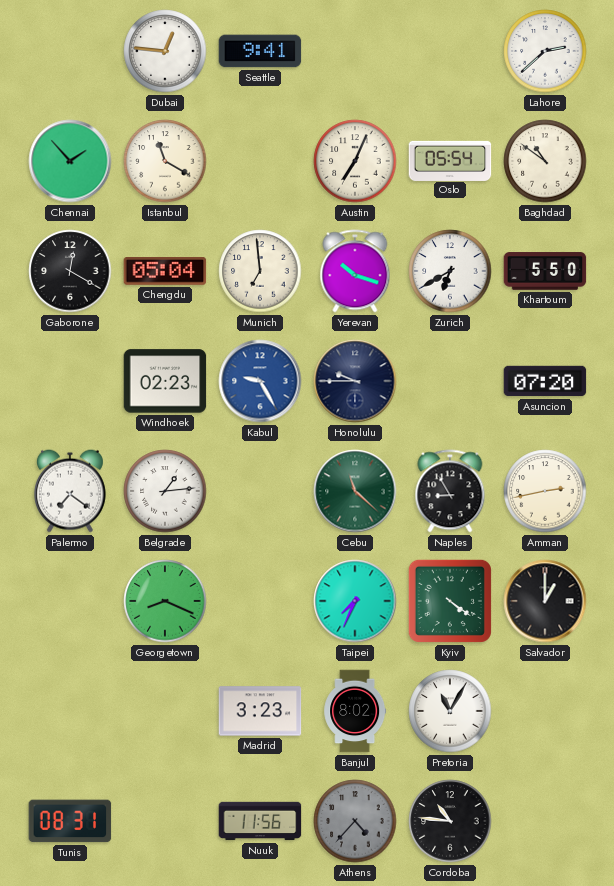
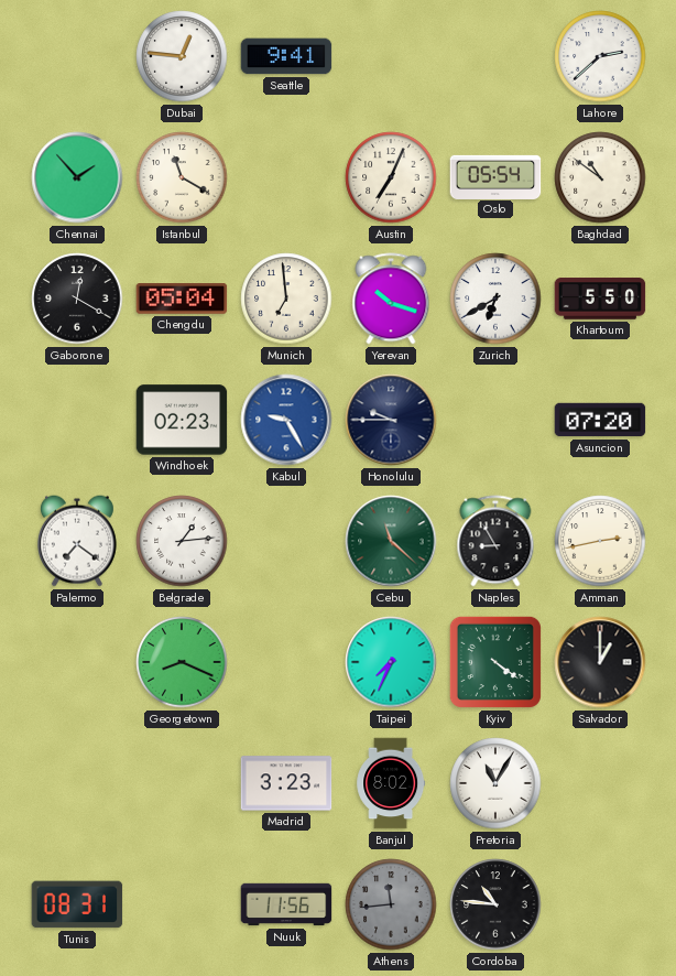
Athens: 4:37 -> 11:44 (391, 904)
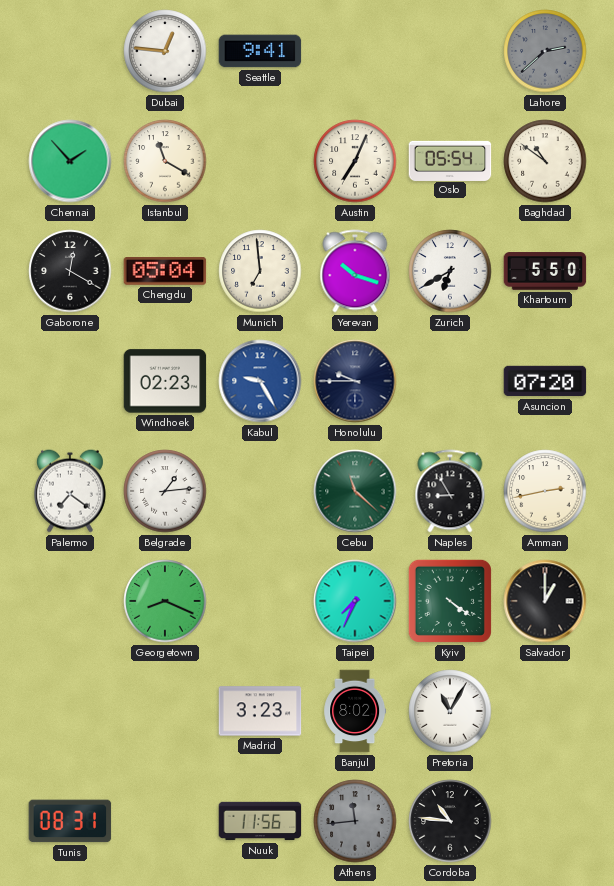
Lahore dial: white -> grey (545, 51)
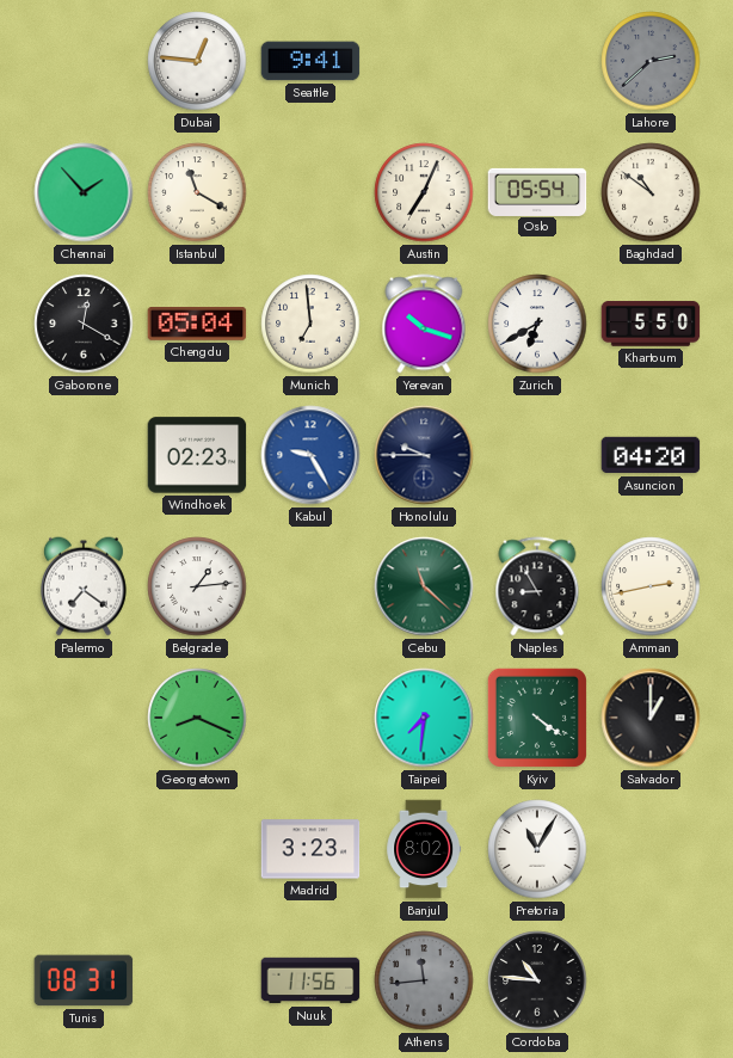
Asuncion: 07:20 -> 04:20 (651, 455)
Taipei: 7:34 -> 7:31 (424, 718)
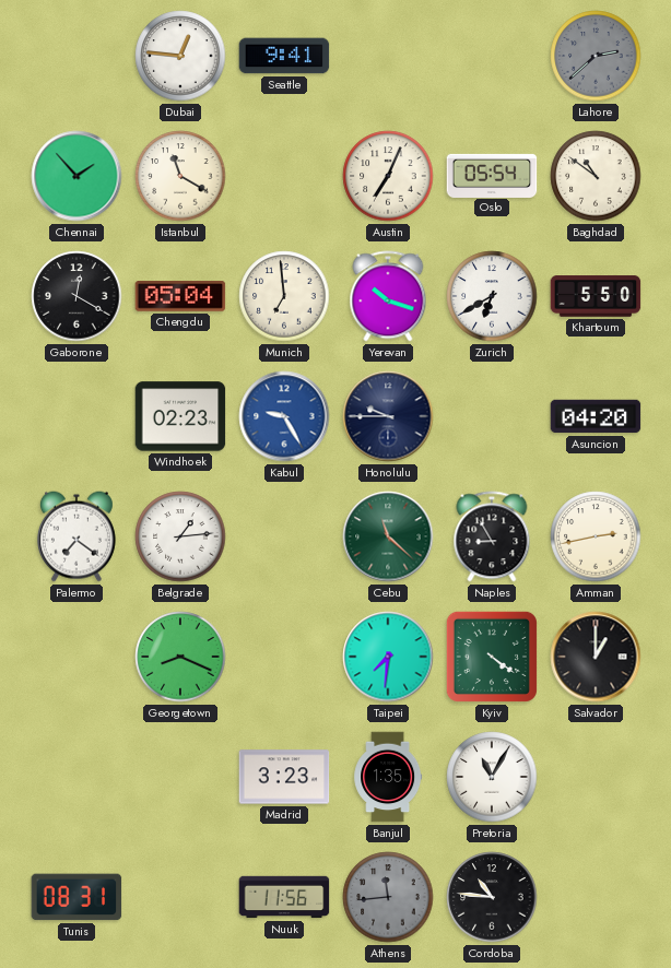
Banjul: 8:02 -> 1:35 (388, 777)
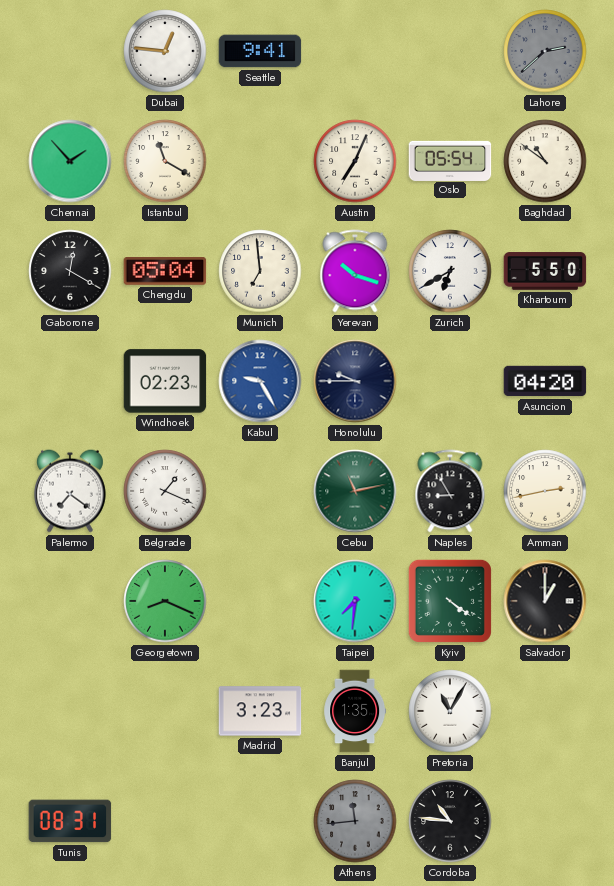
Belgrade: 1:14 -> 1:19 (165, 491)
Cebu: 11:22 -> 11:13 (355, 491)
Nuuk: 11:56 -> none (284, 897)
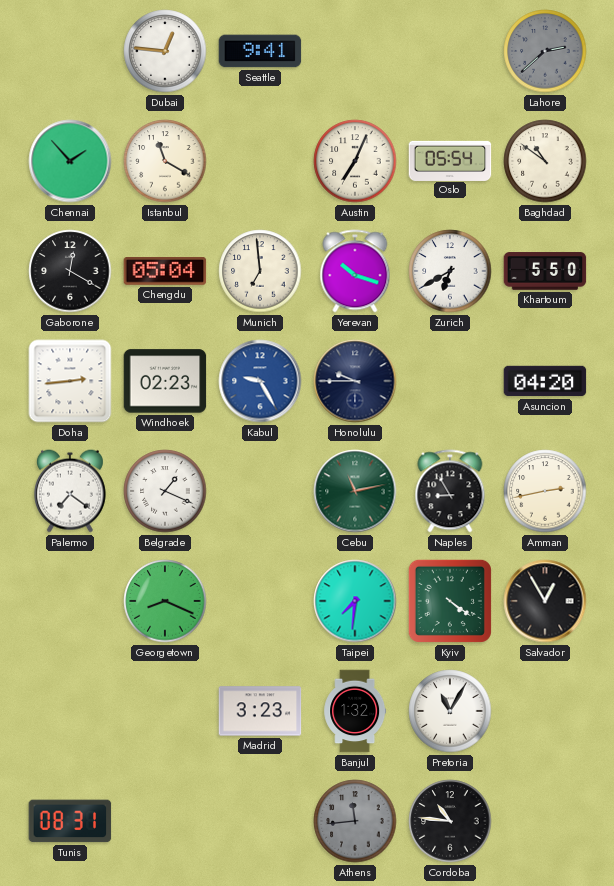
Doha: none -> 2:44 (70, 381)
Salvador: 1:00 -> 12:55 (545, 601)
Banjul: 1:35 -> 1:32 (355, 711)
